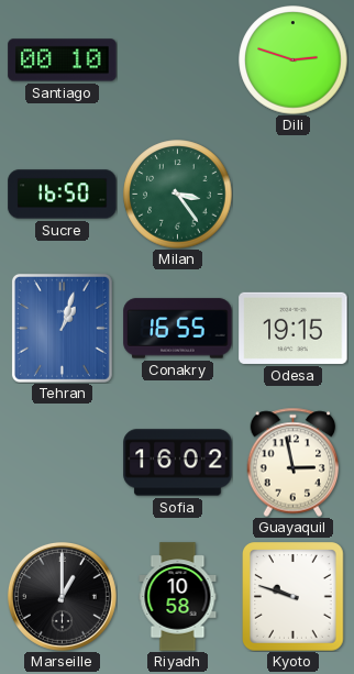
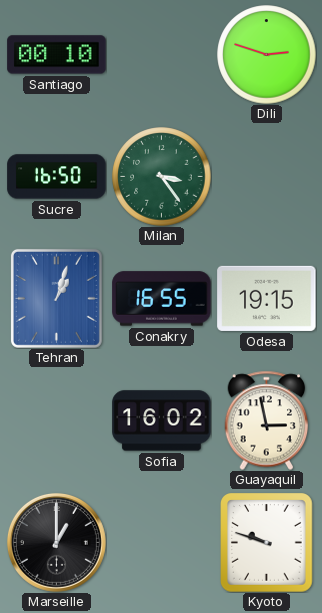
Riyadh: 10:58 -> none (178, 597)
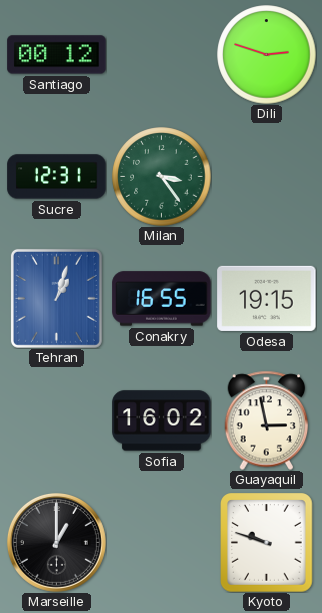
Santiago: 00:10 -> 00:12 (57, 55)
Sucre: 16:50 -> 12:31 (57, 177)
